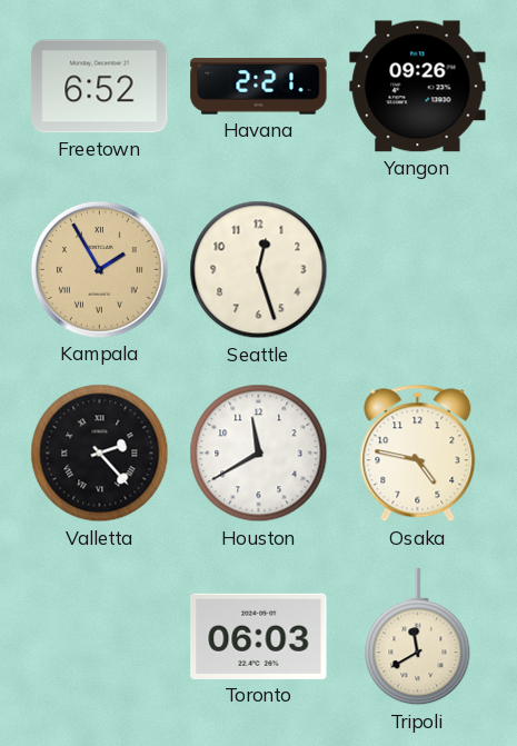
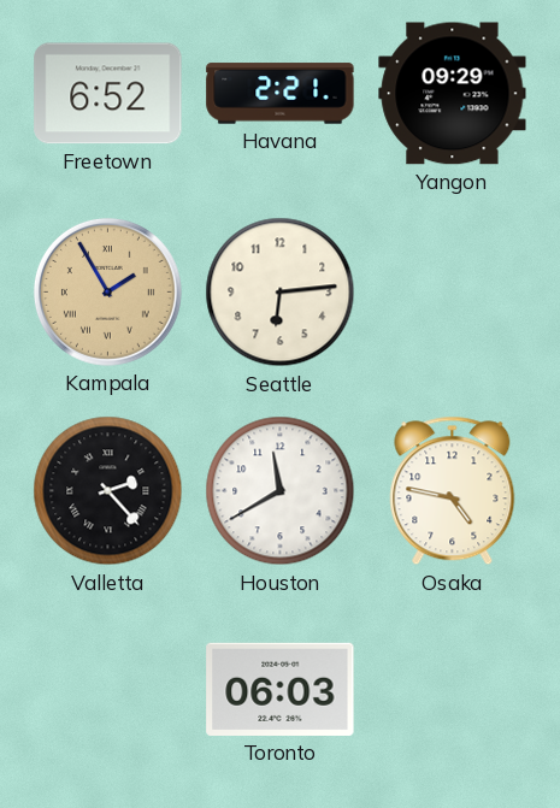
Yangon: 09:26 -> 09:29 (453, 94)
Seattle: 12:27 -> 6:14 (281, 293)
Tripoli: 11:40 -> none (418, 637)
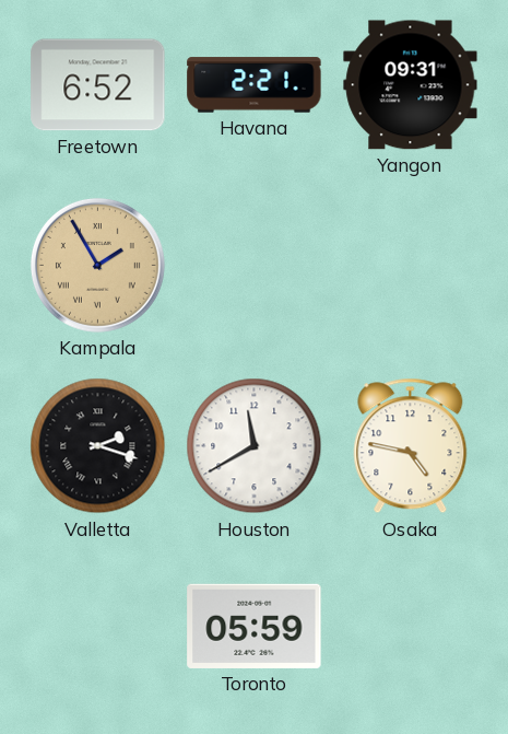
Yangon: 09:29 -> 09:31 (411, 85)
Seattle: 6:14 -> none (281, 293)
Valletta: 2:23 -> 2:18 (98, 446)
Toronto: 06:03 -> 05:59 (255, 626)
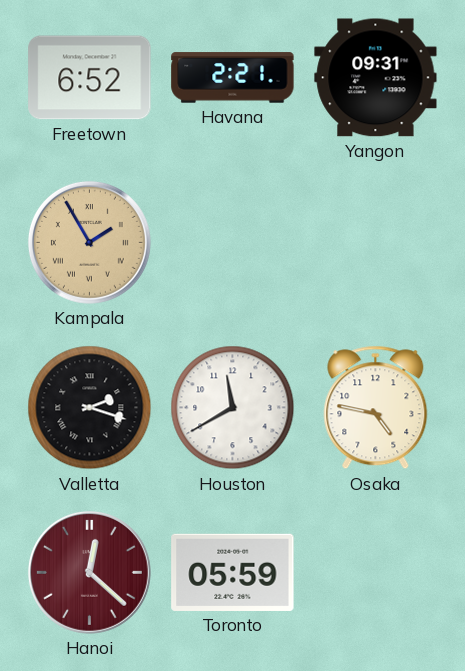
Hanoi: none -> 12:22 (89, 572)
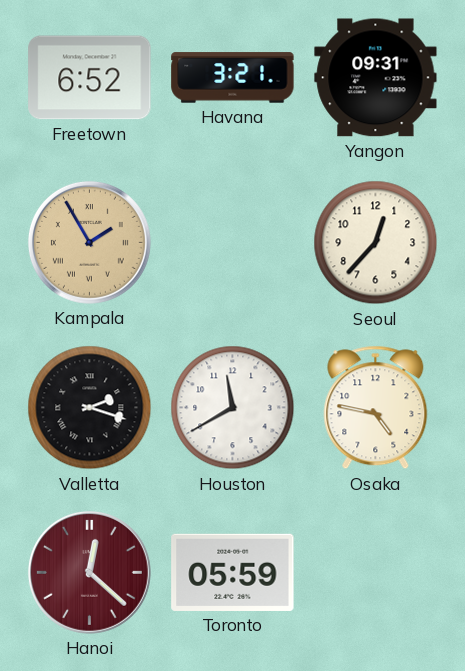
Havana: 2:21 -> 3:21 (233, 78)
Seoul: none -> 12:37 (376, 243)
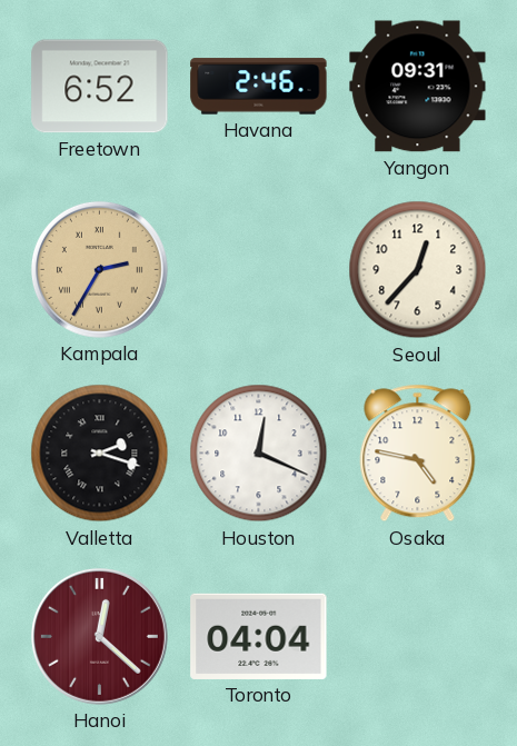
Havana: 3:21 -> 2:46 (259, 87)
Kampala: 1:55 -> 2:35 (99, 269)
Houston: 11:40 -> 12:19 (259, 454)
Toronto: 05:59 -> 04:04 (259, 636)
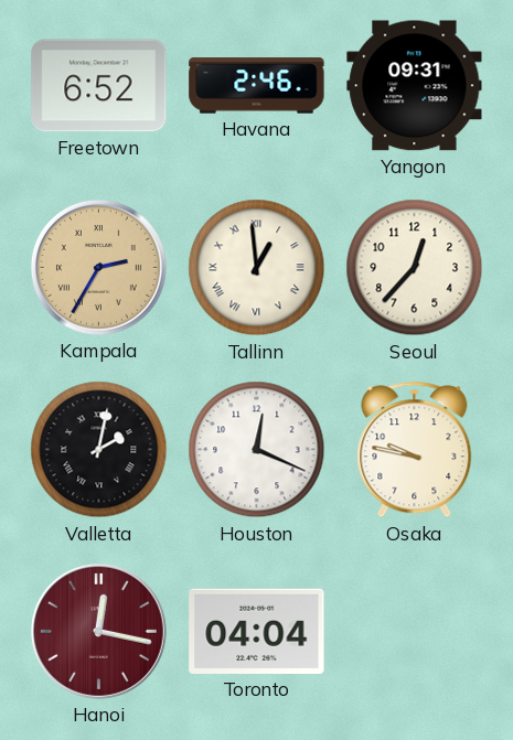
Tallinn: none -> 12:59 (257, 268)
Valletta: 2:18 -> 2:02 (99, 450)
Osaka: 4:47 -> 9:47 (415, 450)
Hanoi: 12:22 -> 12:17 (98, 631)
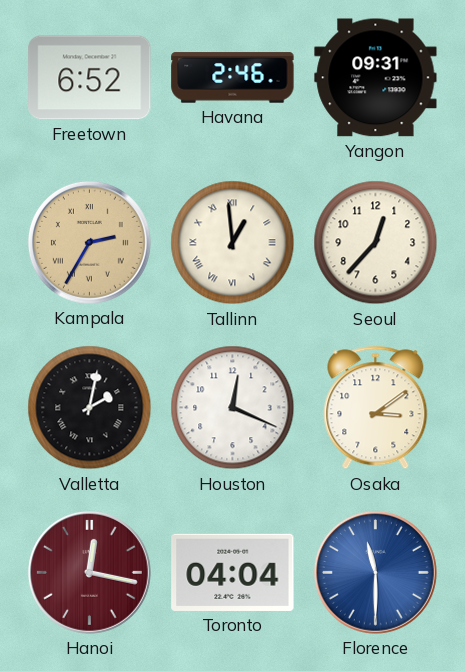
Osaka: 9:47 -> 3:09 (376, 408)
Florence: none -> 11:30 (375, 572)
